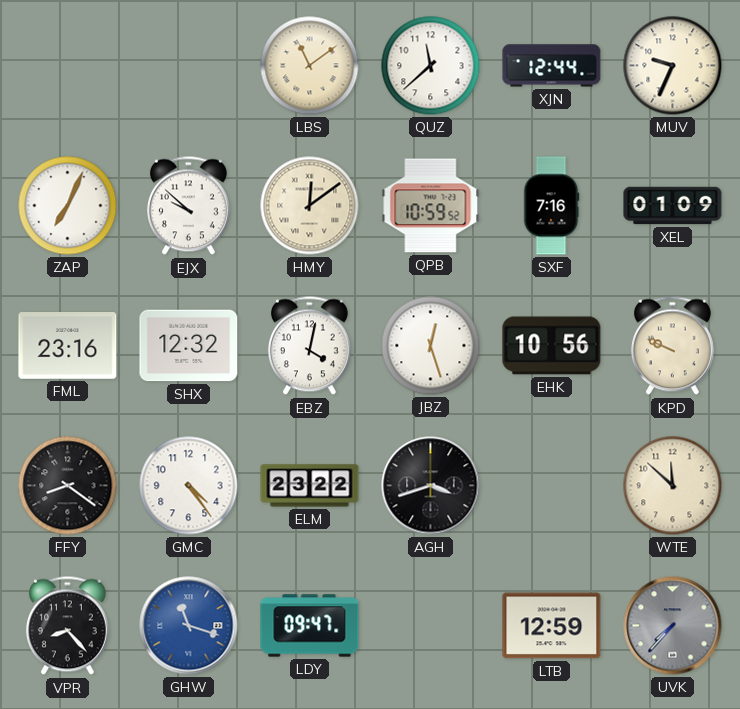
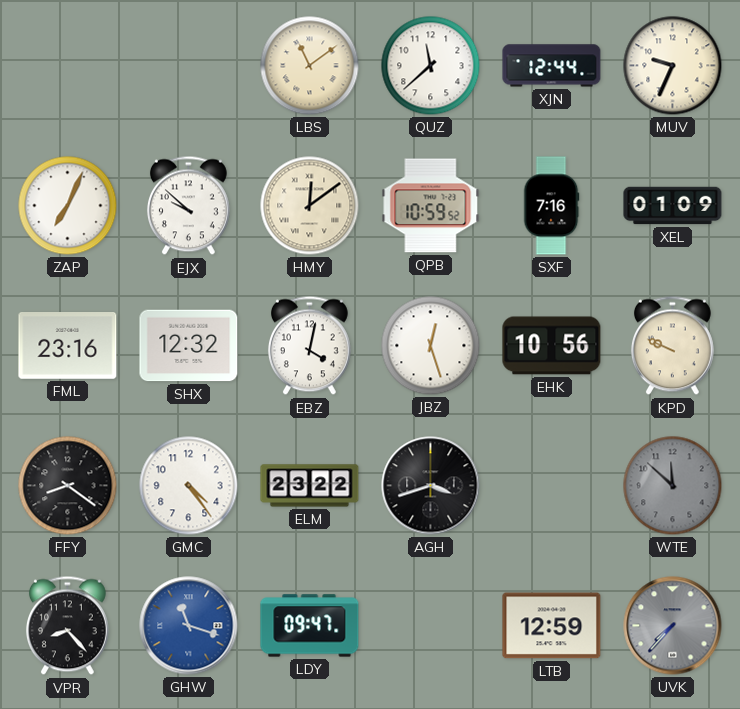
WTE dial: cream -> grey (673, 486)
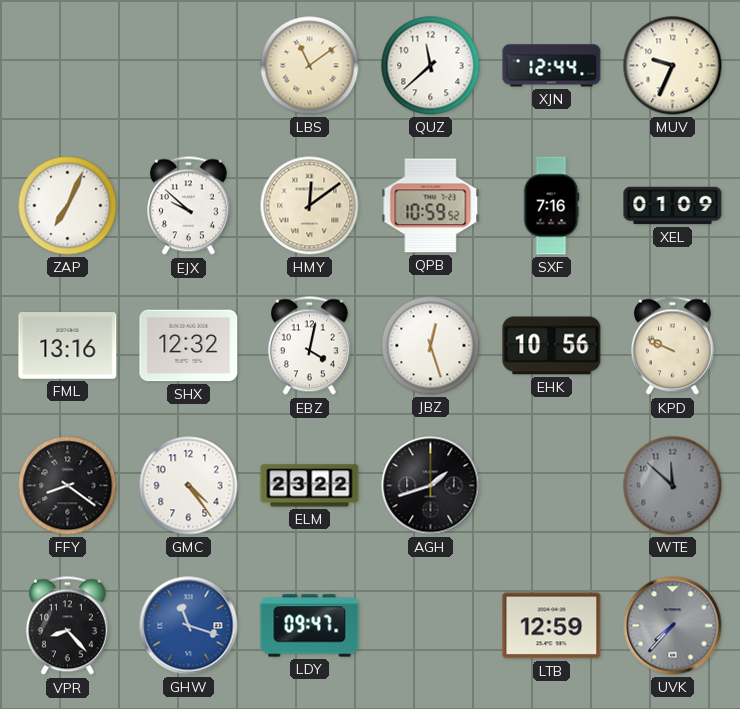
FML: 23:16 -> 13:16 (68, 346)
AGH: 3:42 -> 1:42 (431, 486)
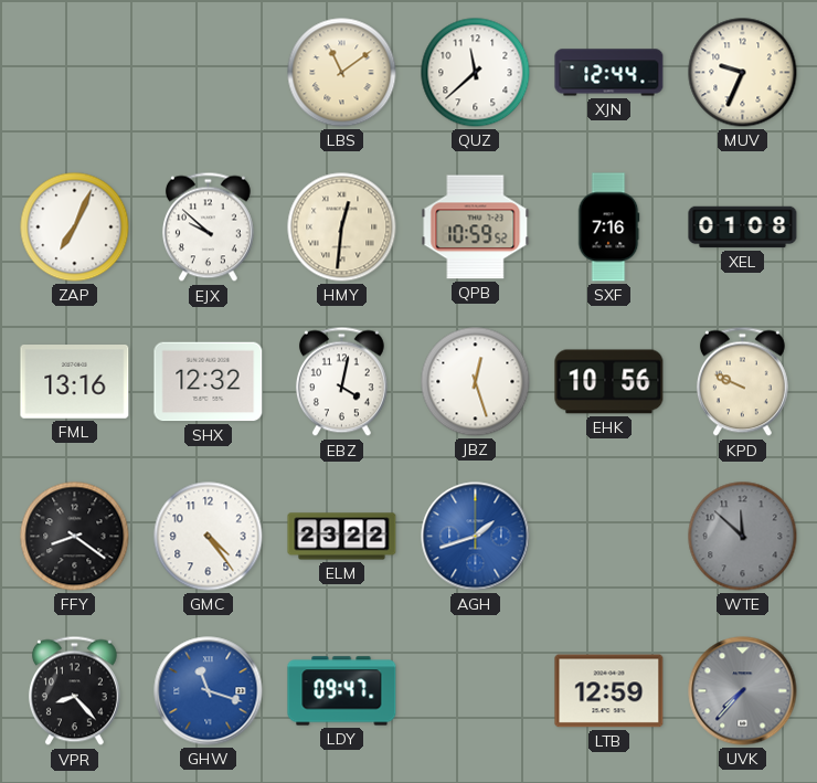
HMY: 12:09 -> 12:31 (342, 228)
XEL: 01:09 -> 01:08 (743, 228)
AGH dial: black -> blue (476, 537)
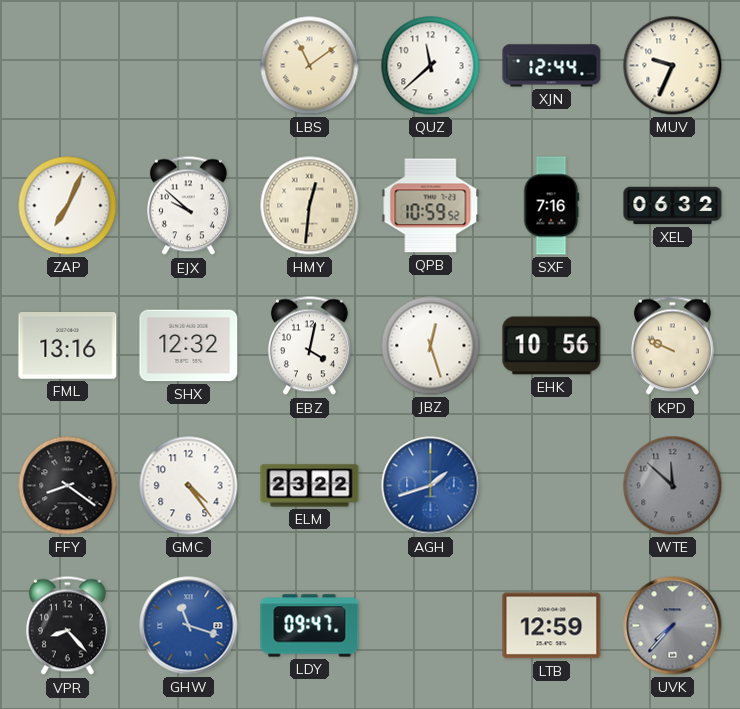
XEL: 01:08 -> 06:32 (673, 206)
